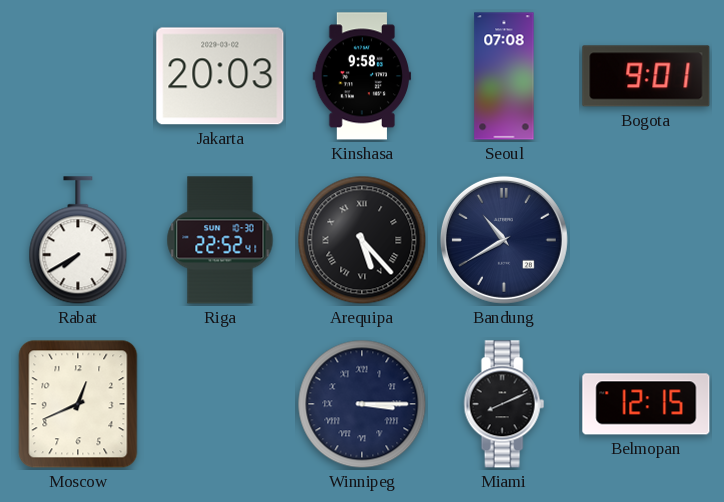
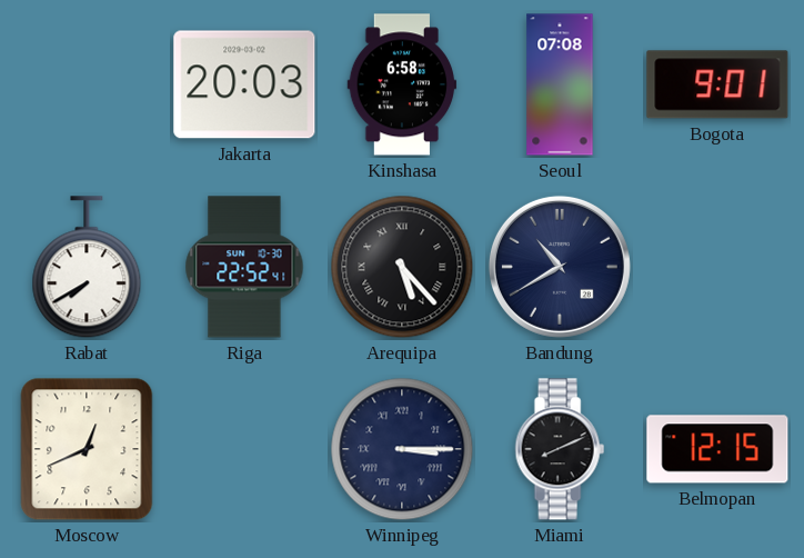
Kinshasa: 9:58 -> 6:58 (402, 84)
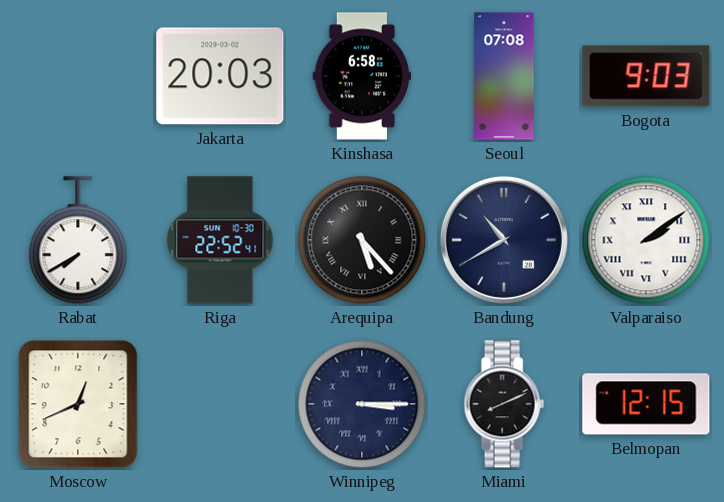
Bogota: 9:01 -> 9:03 (646, 76)
Valparaiso: none -> 2:09 (646, 240)
